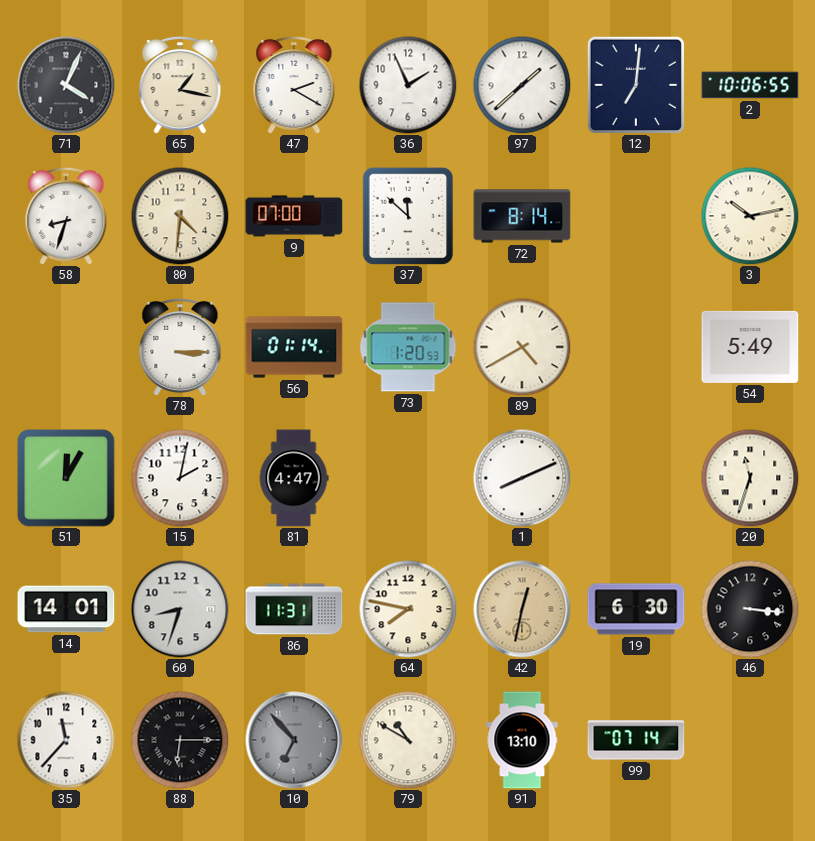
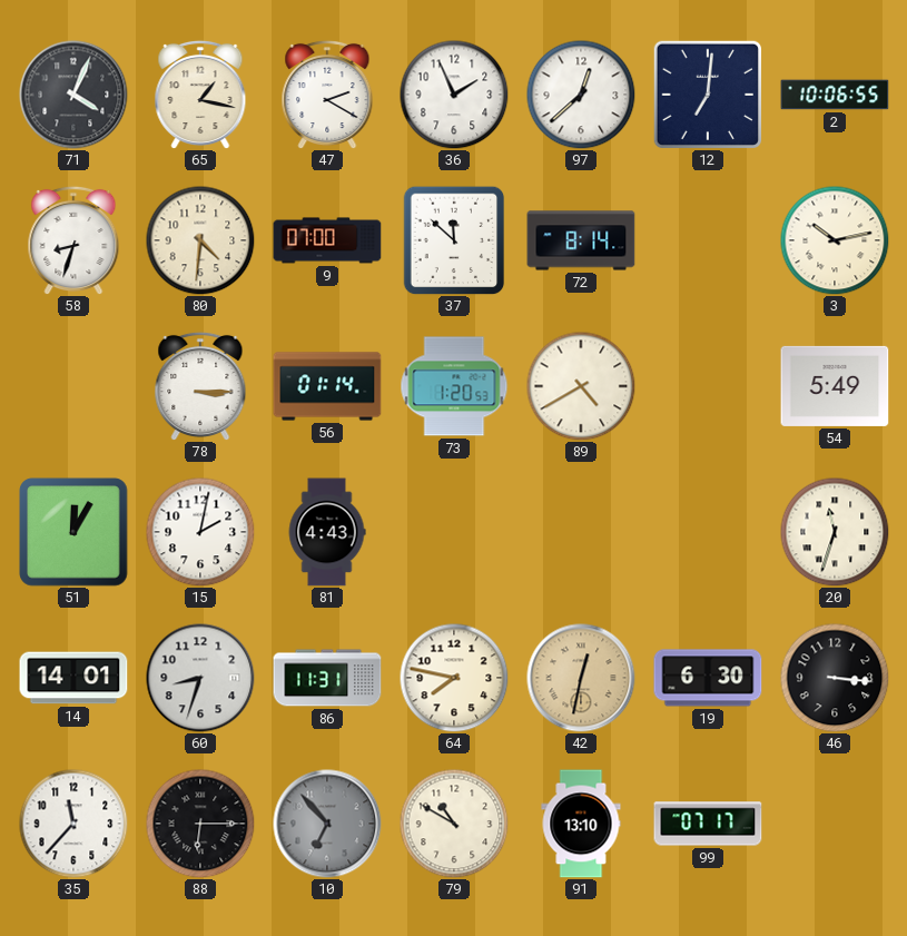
97: 1:38 -> 12:38 (581, 95)
81: 4:47 -> 4:43 (327, 532)
1: 8:11 -> none (522, 478)
99: 07:14 -> 07:17 (708, 824)
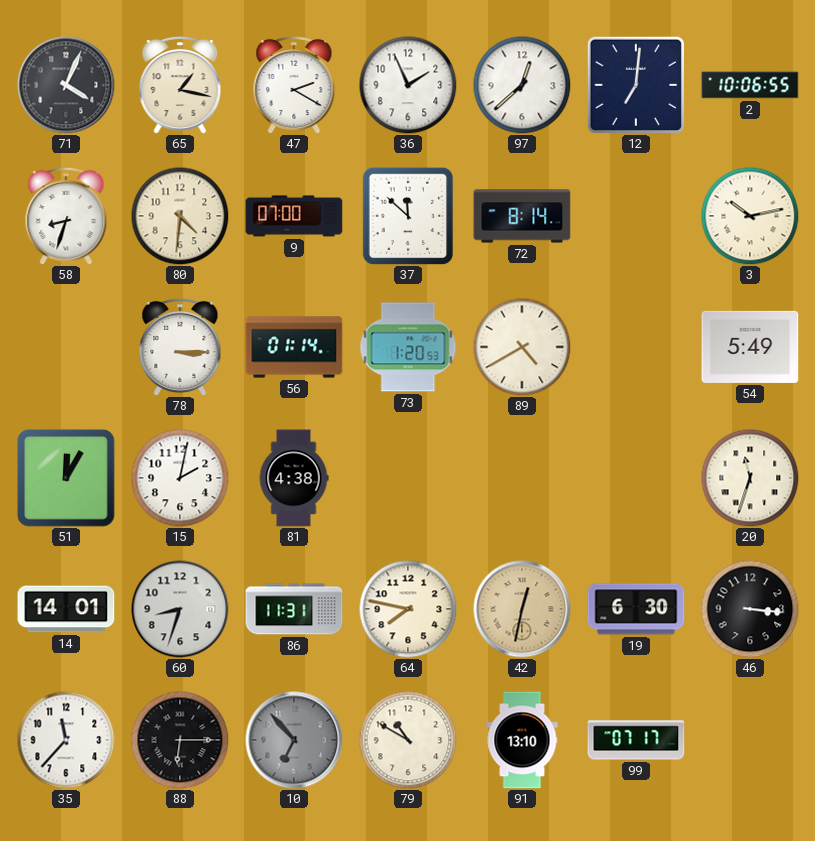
81: 4:43 -> 4:38 (294, 478)
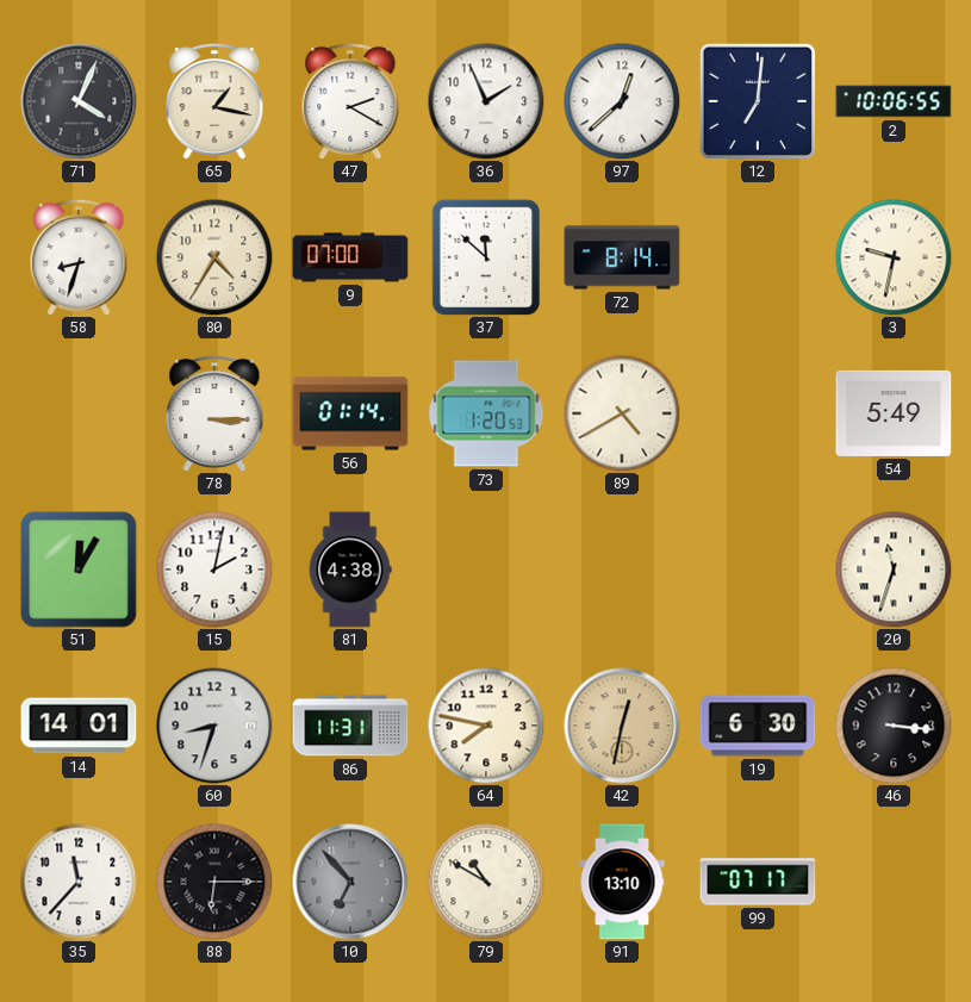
80: 4:31 -> 4:35 (214, 257)
3: 10:13 -> 9:32 (894, 257)
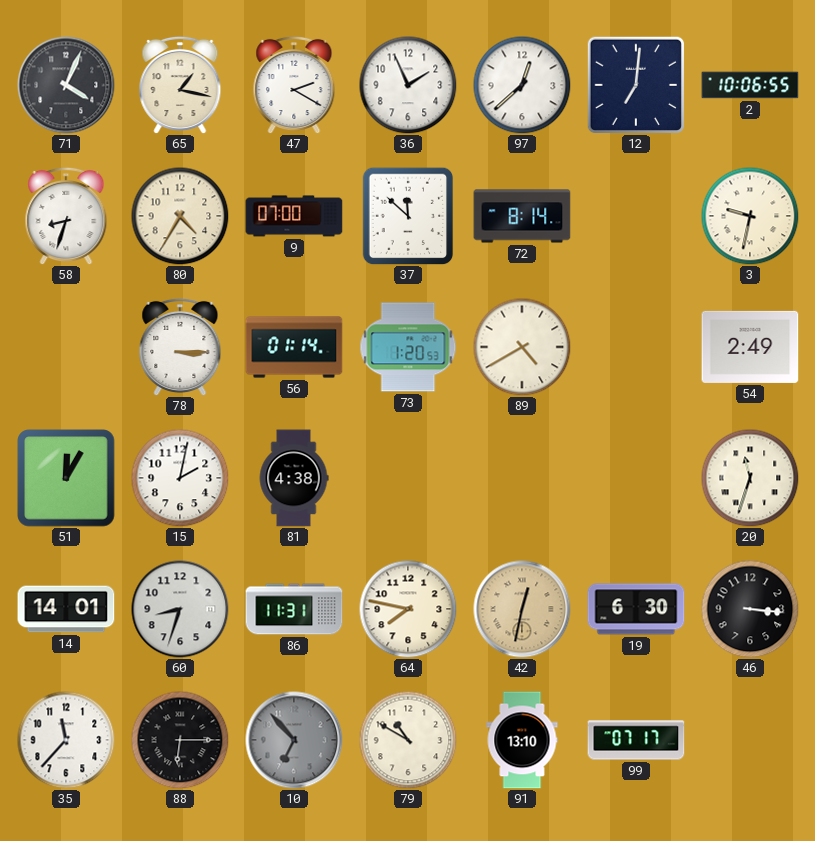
54: 5:49 -> 2:49 (750, 347)
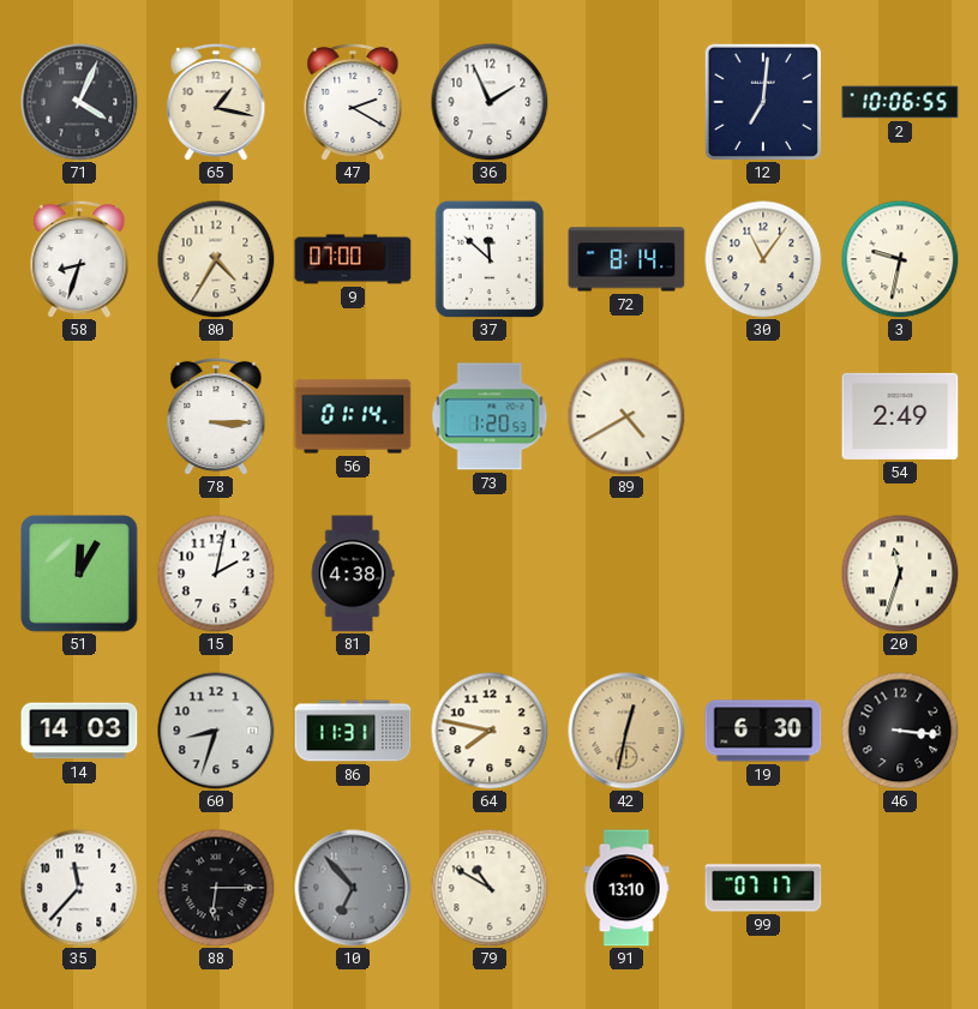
97: 12:38 -> none (522, 85)
30: none -> 11:06 (763, 259)
14: 14:01 -> 14:03 (79, 731)
